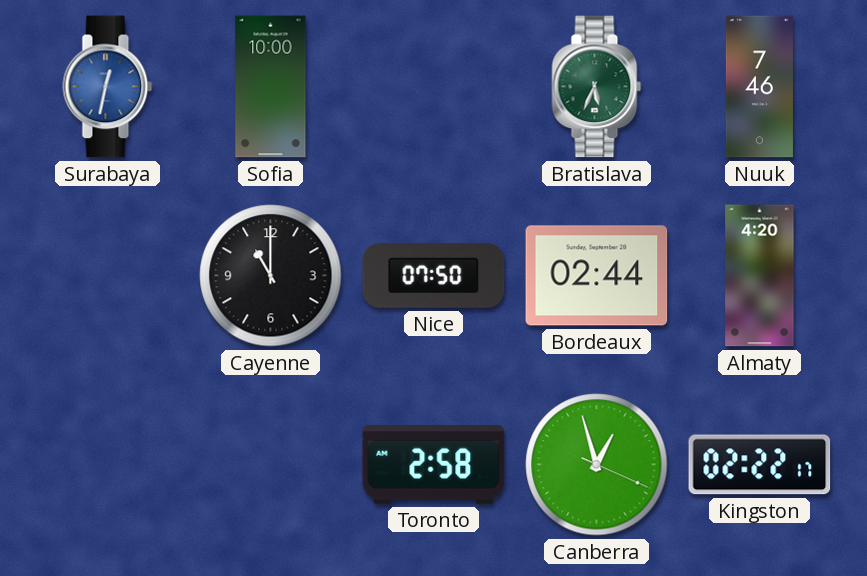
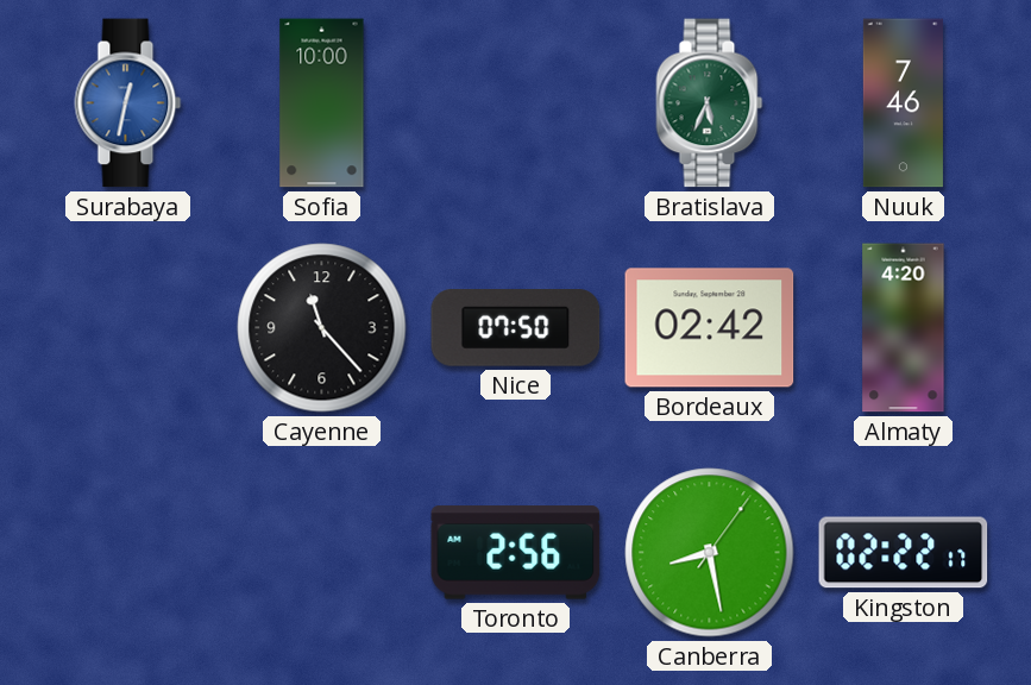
Cayenne: 11:00 -> 11:23 (322, 328)
Bordeaux: 02:44 -> 02:42 (710, 328)
Toronto: 2:58 -> 2:56 (516, 553)
Canberra: 12:57 -> 8:28 (710, 553)
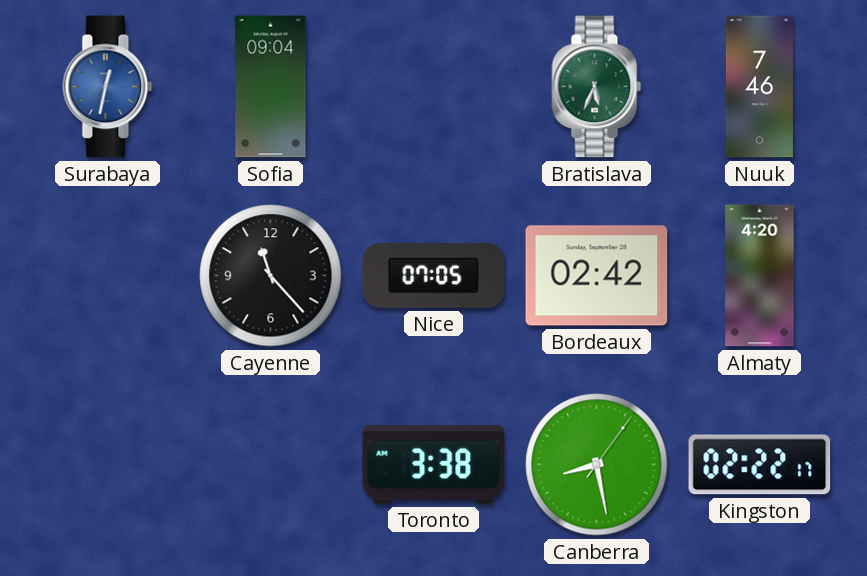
Sofia: 10:00 -> 09:04 (271, 87)
Nice: 07:50 -> 07:05 (434, 276)
Toronto: 2:56 -> 3:38 (434, 465)
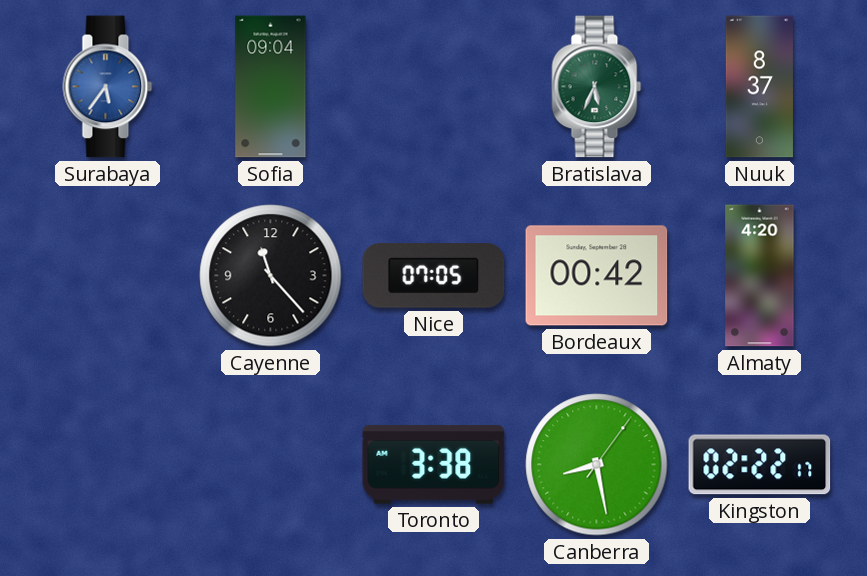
Surabaya: 12:32 -> 5:36 (108, 87)
Nuuk: 7:46 -> 8:37 (759, 87)
Bordeaux: 02:42 -> 00:42 (597, 276)
